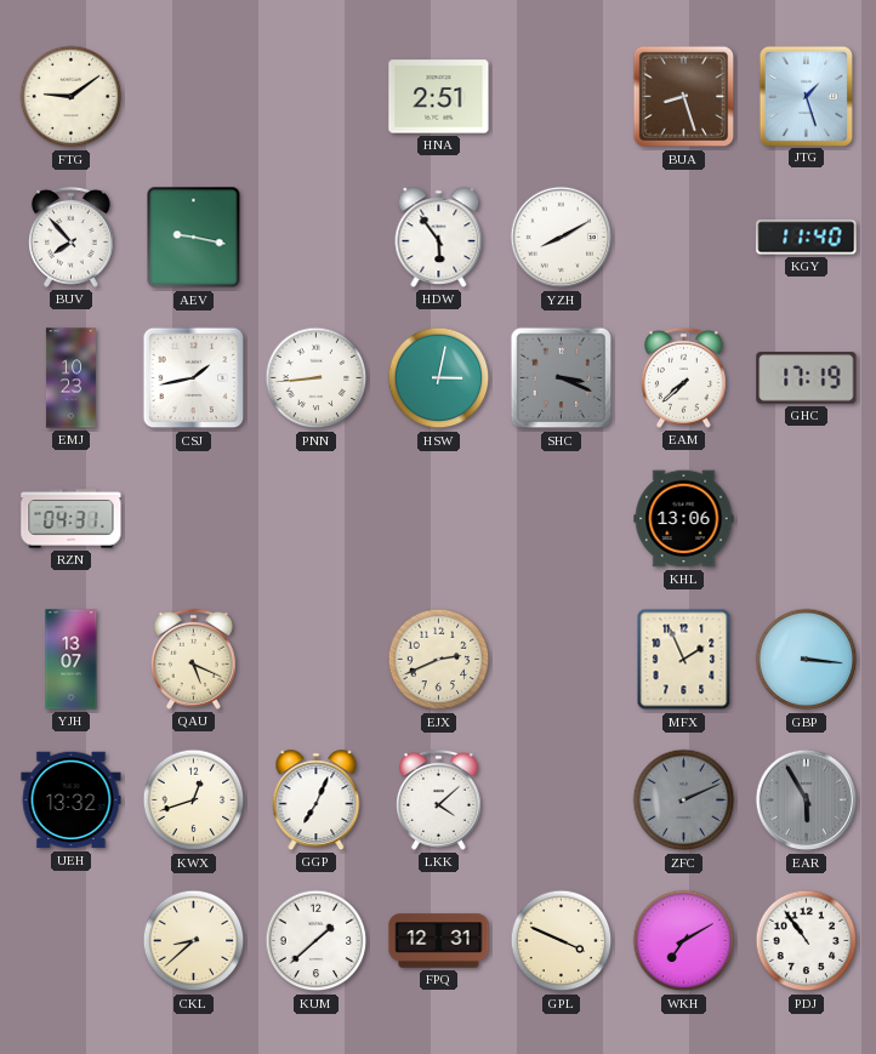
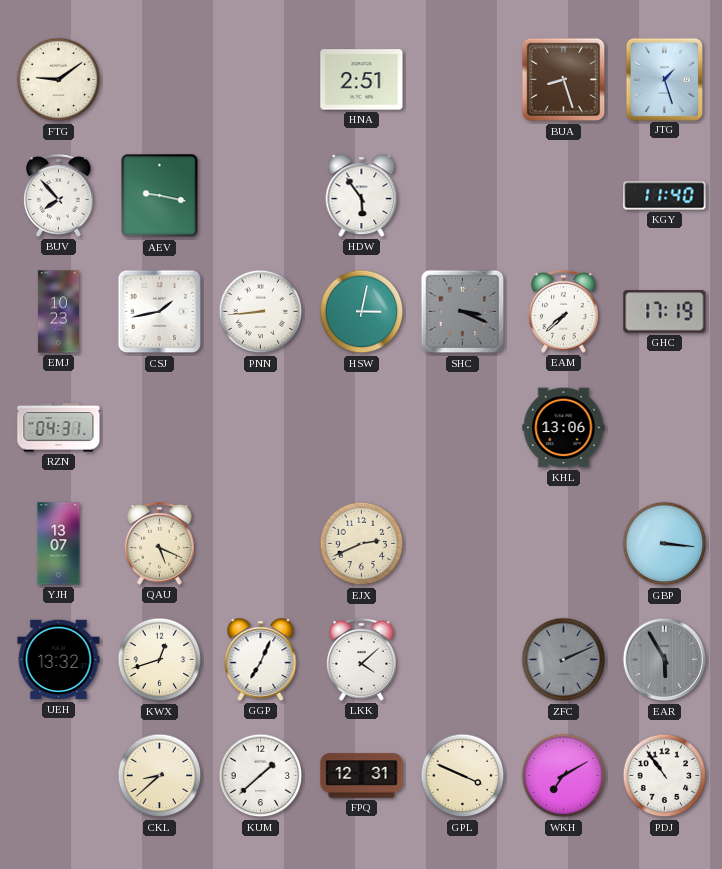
YZH: 8:10 -> none (562, 238)
MFX: 1:56 -> none (684, 660)
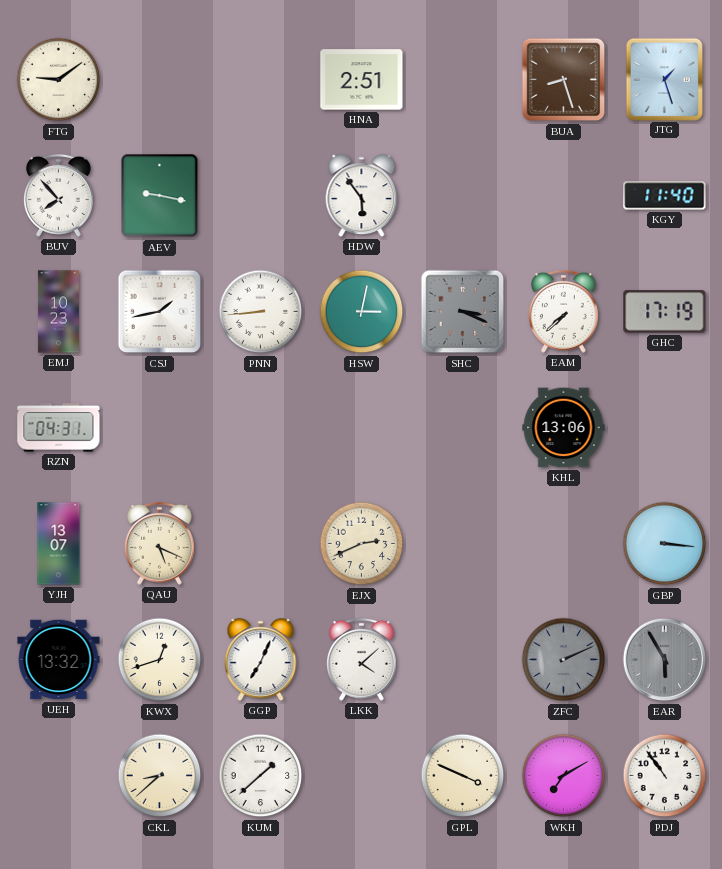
FPQ: 12:31 -> none (362, 776)
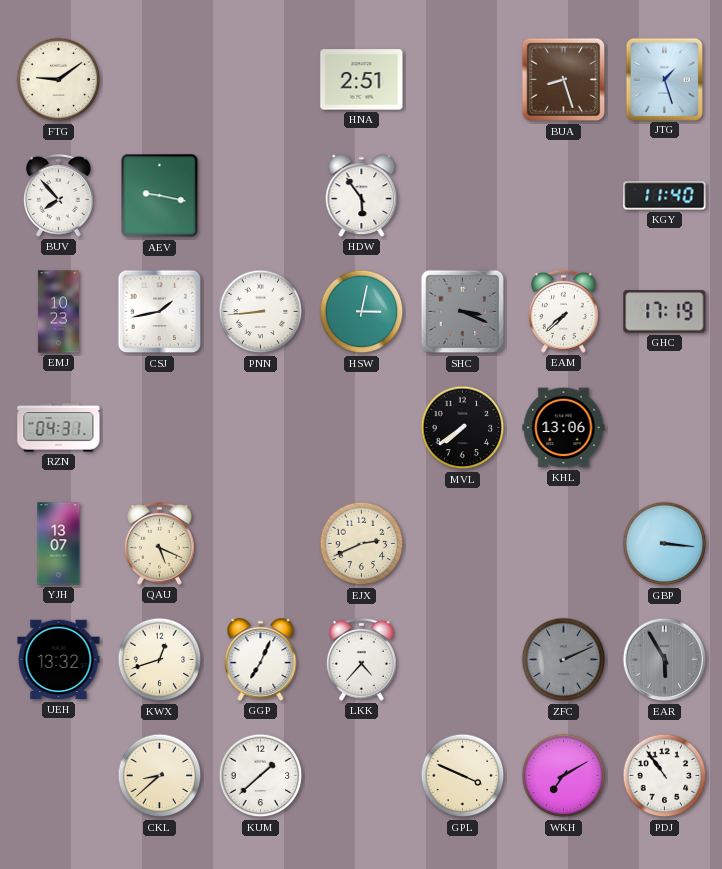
MVL: none -> 7:39 (463, 428)
LKK: 4:08 -> 4:37 (361, 659)
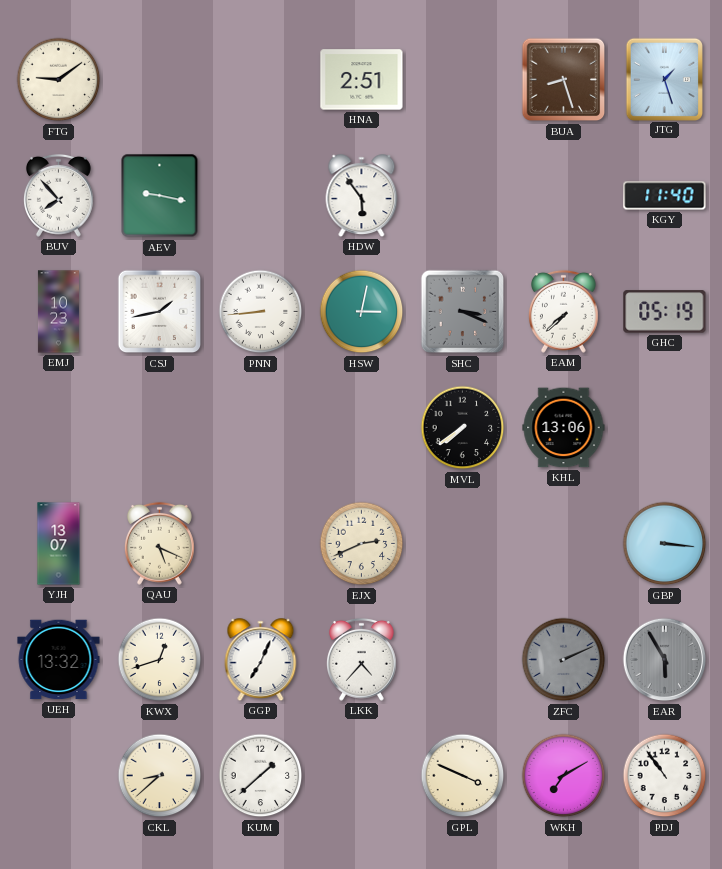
GHC: 17:19 -> 05:19 (665, 312)
RZN: 04:31 -> none (59, 428)
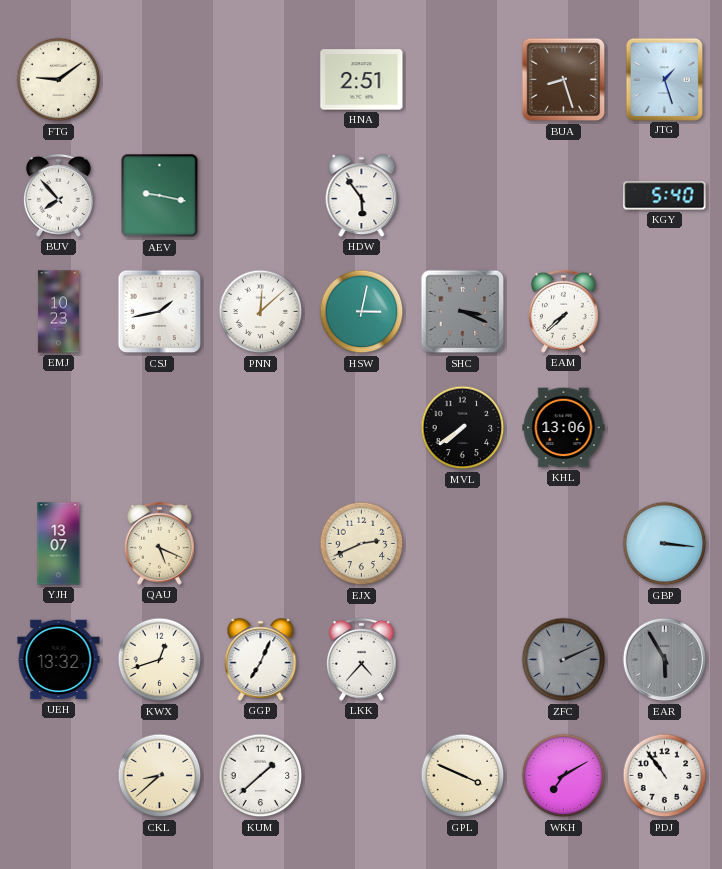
KGY: 11:40 -> 5:40 (665, 196)
PNN: 8:44 -> 12:08 (261, 312)
GHC: 05:19 -> none (665, 312)
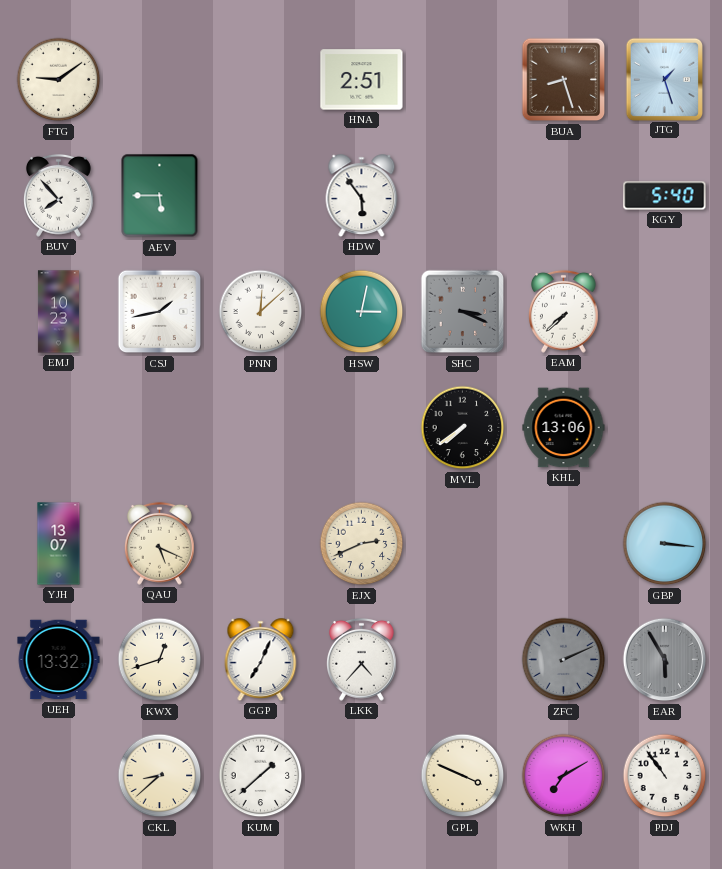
AEV: 9:17 -> 5:45 (160, 196)
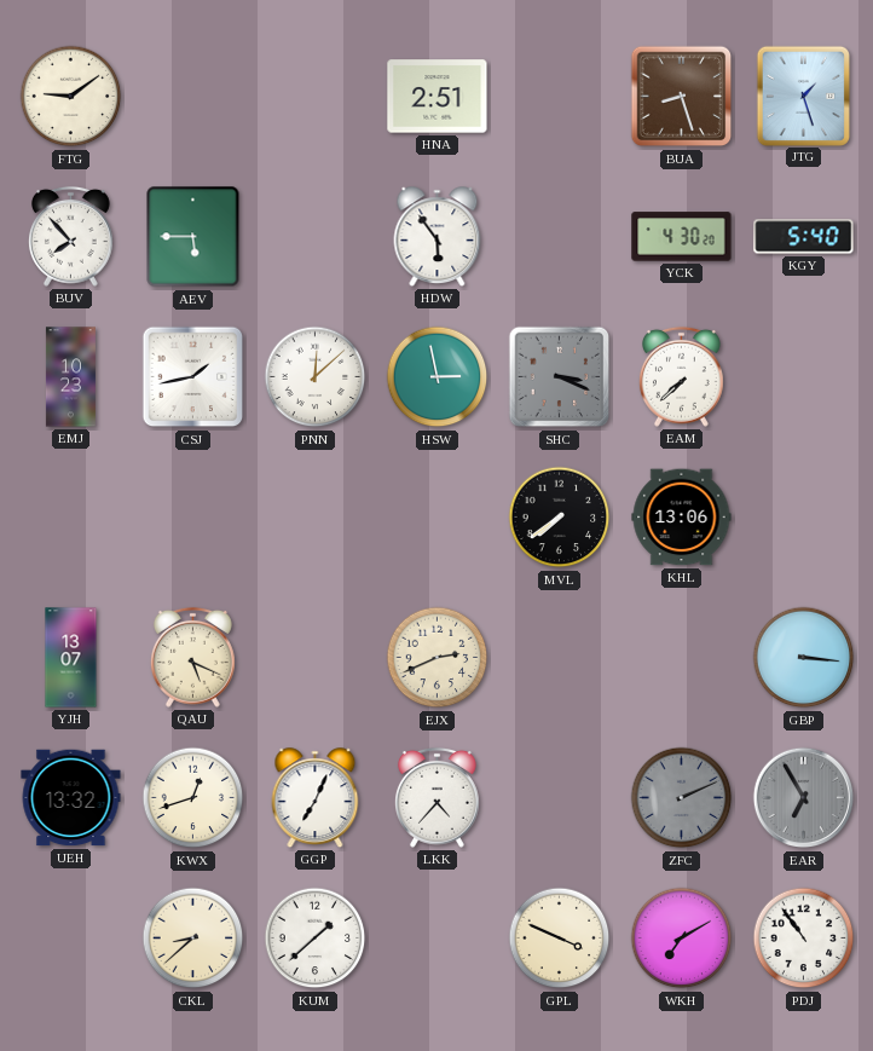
YCK: none -> 4:30 (682, 237)
HSW: 3:02 -> 2:58 (438, 377)
EAR: 5:55 -> 6:55 (804, 798)
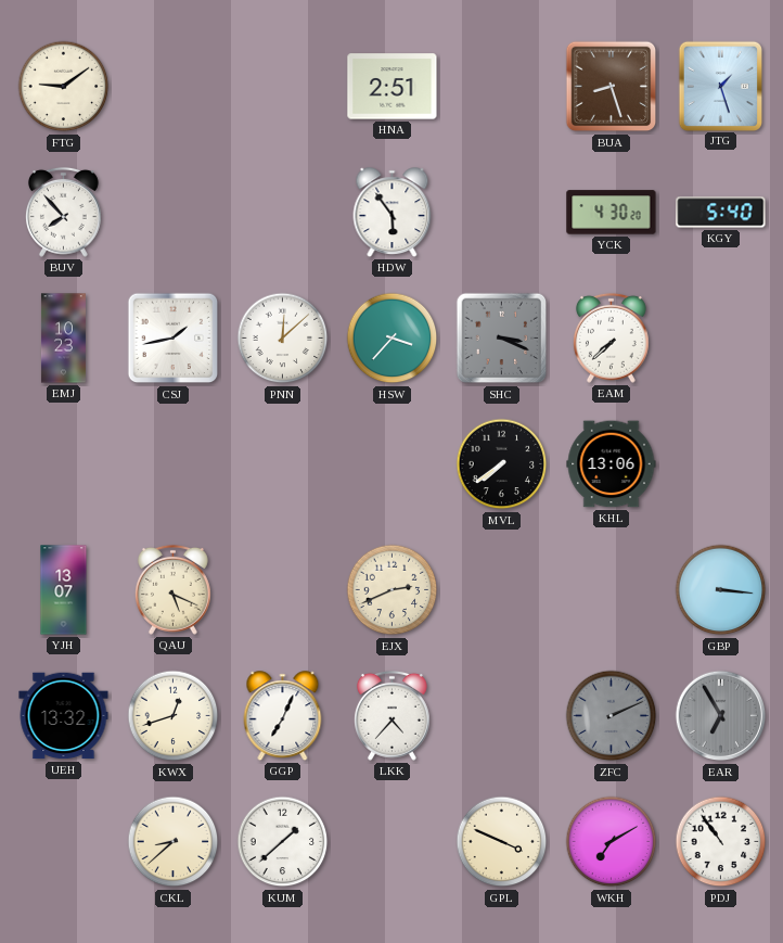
AEV: 5:45 -> none (193, 237)
HSW: 2:58 -> 3:37 (393, 339)
